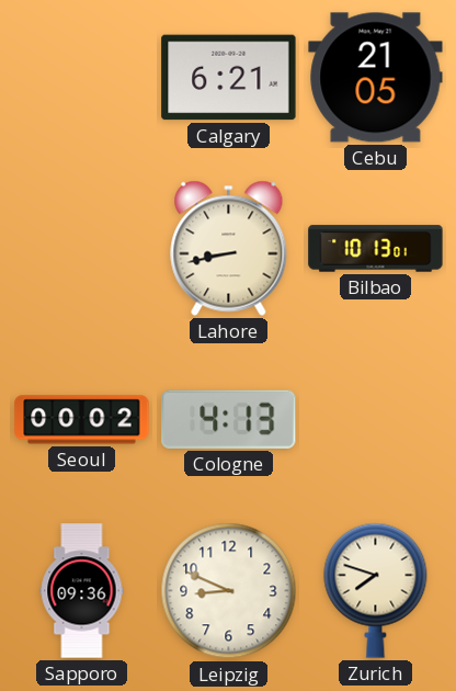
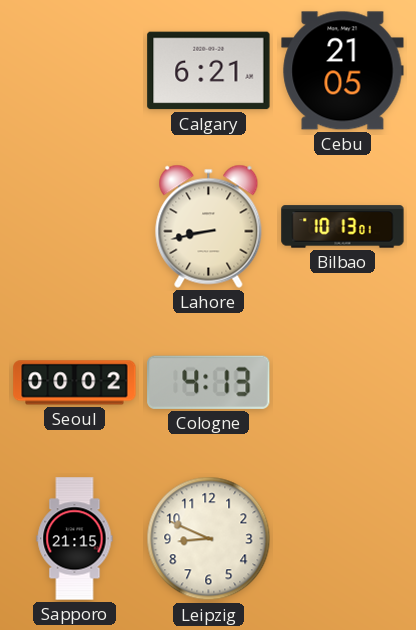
Sapporo: 09:36 -> 21:15 (75, 539)
Zurich: 7:48 -> none (376, 590)
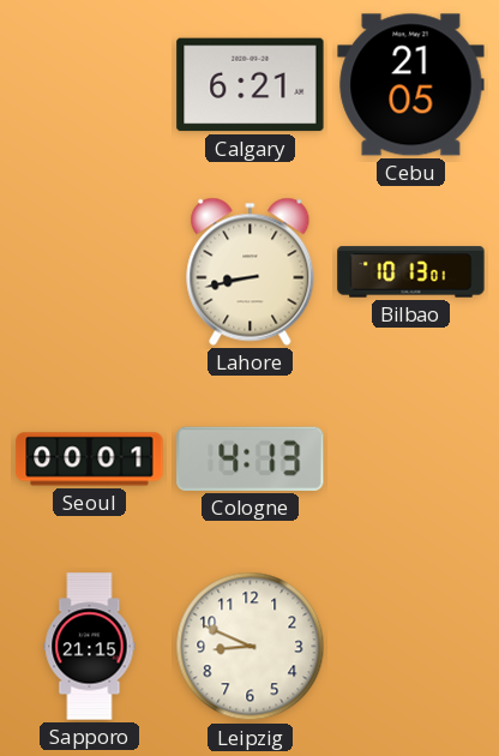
Seoul: 00:02 -> 00:01 (90, 460)
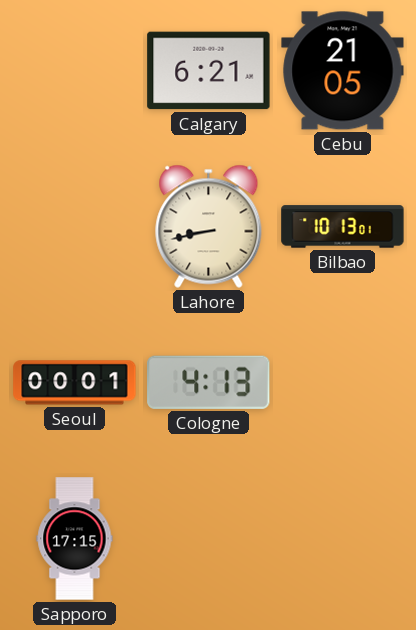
Sapporo: 21:15 -> 17:15 (75, 539)
Leipzig: 8:49 -> none (251, 647)
